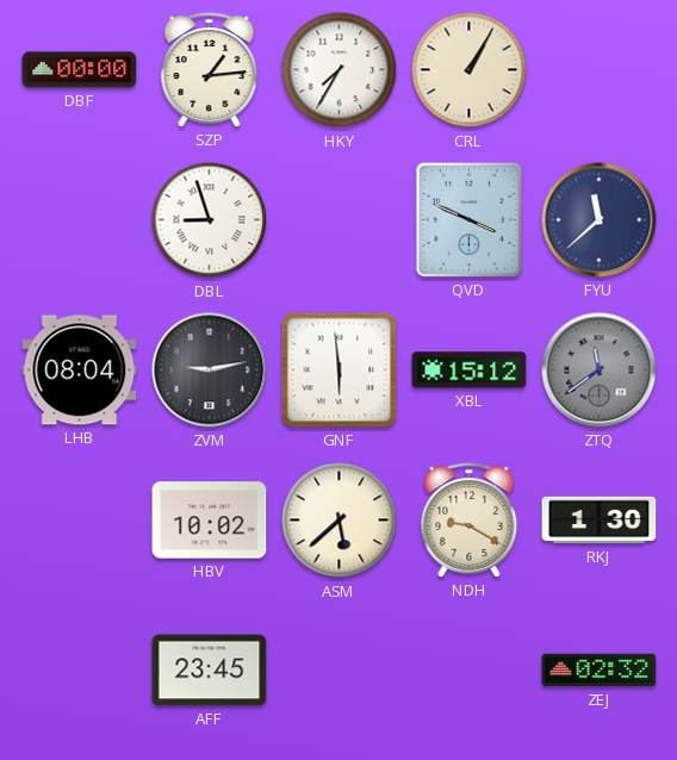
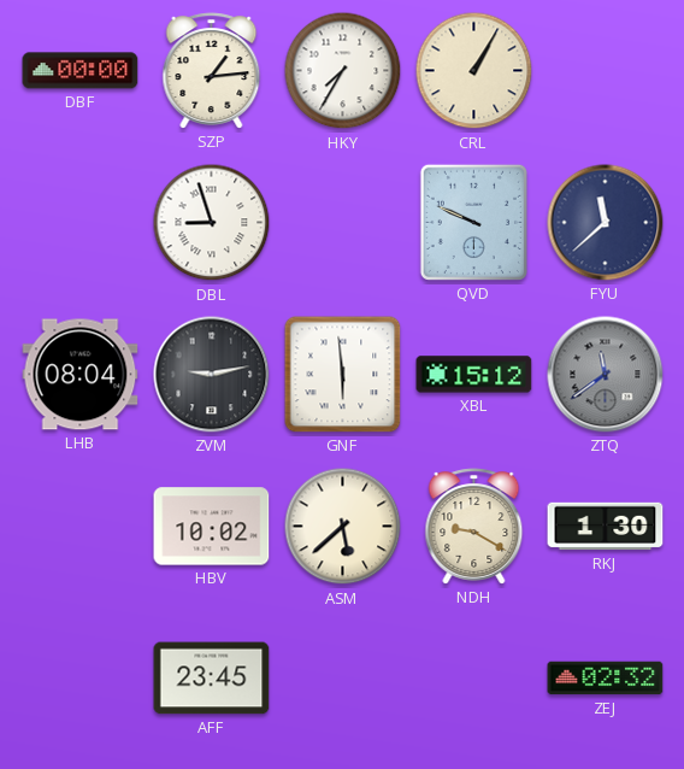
QVD: 3:49 -> 9:49 (473, 222)
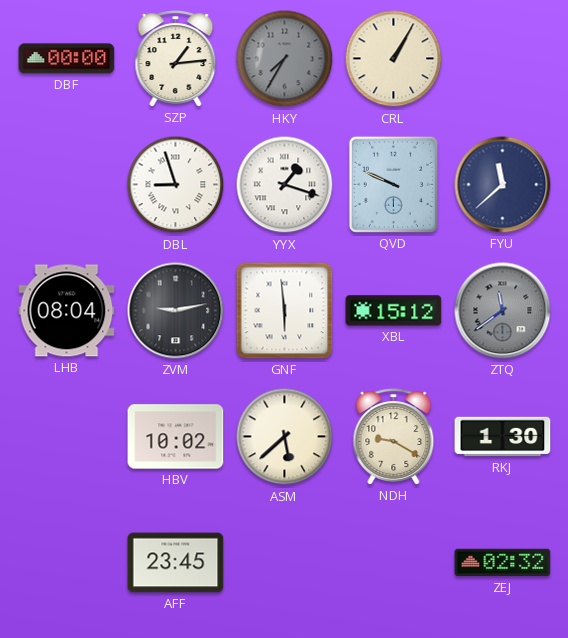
HKY dial: white -> grey (285, 59)
YYX: none -> 1:18 (285, 185)
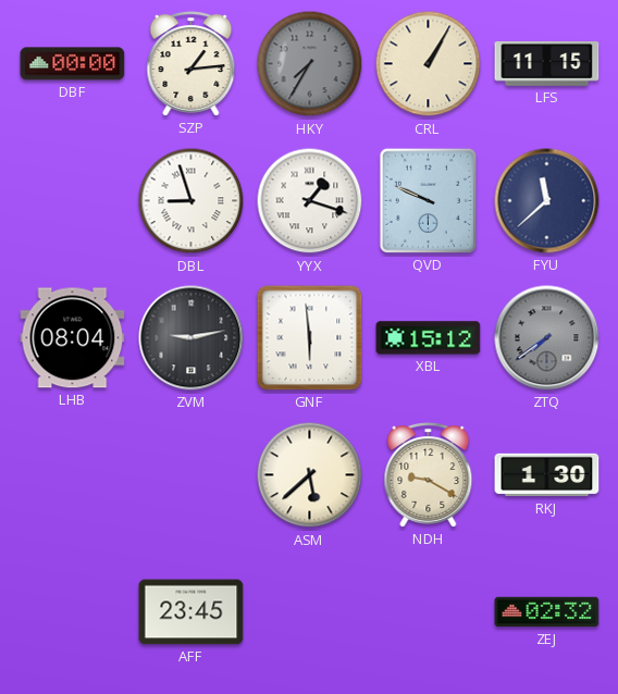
LFS: none -> 11:15 (547, 64)
ZTQ: 11:39 -> 7:39 (547, 338)
HBV: 10:02 -> none (176, 437)
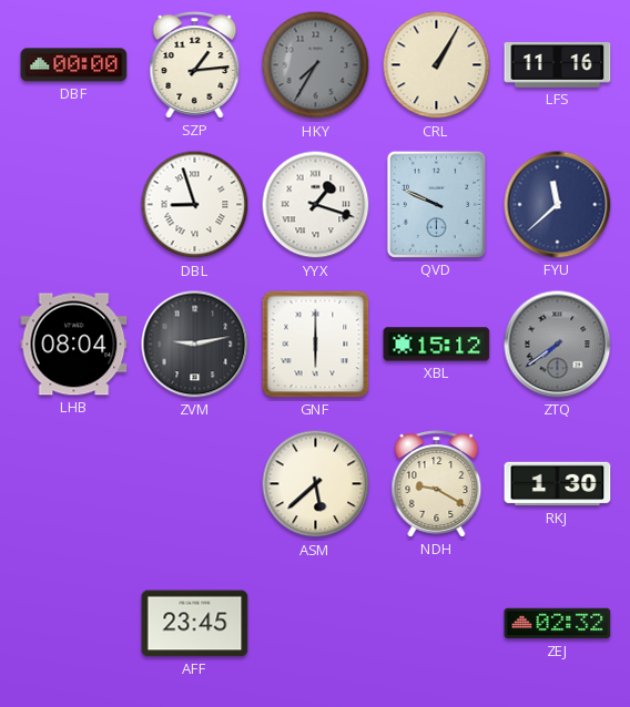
LFS: 11:15 -> 11:16 (558, 65)
GNF: 5:59 -> 6:00 (316, 345)
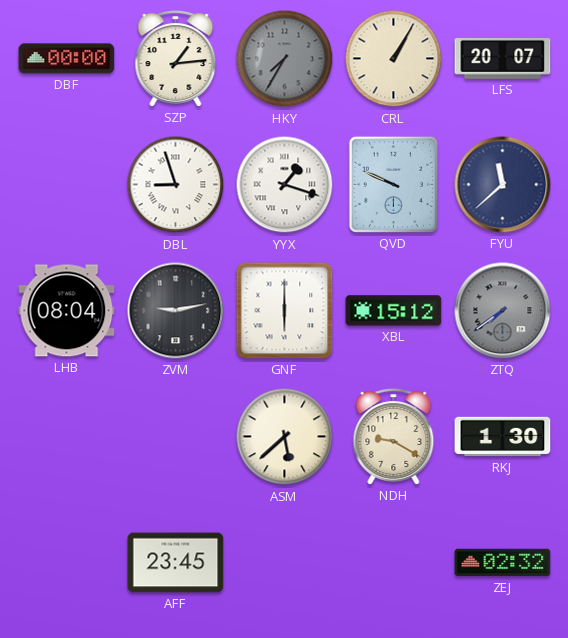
LFS: 11:16 -> 20:07 (503, 59)
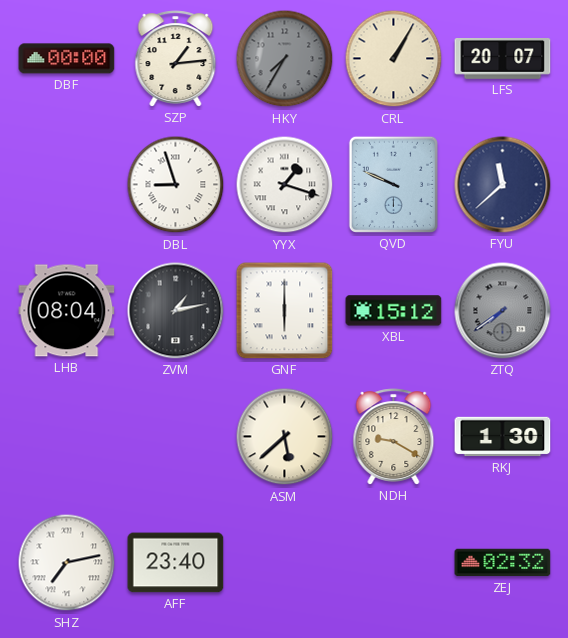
ZVM: 9:13 -> 1:13 (176, 311)
SHZ: none -> 7:13 (67, 563)
AFF: 23:45 -> 23:40 (176, 563)
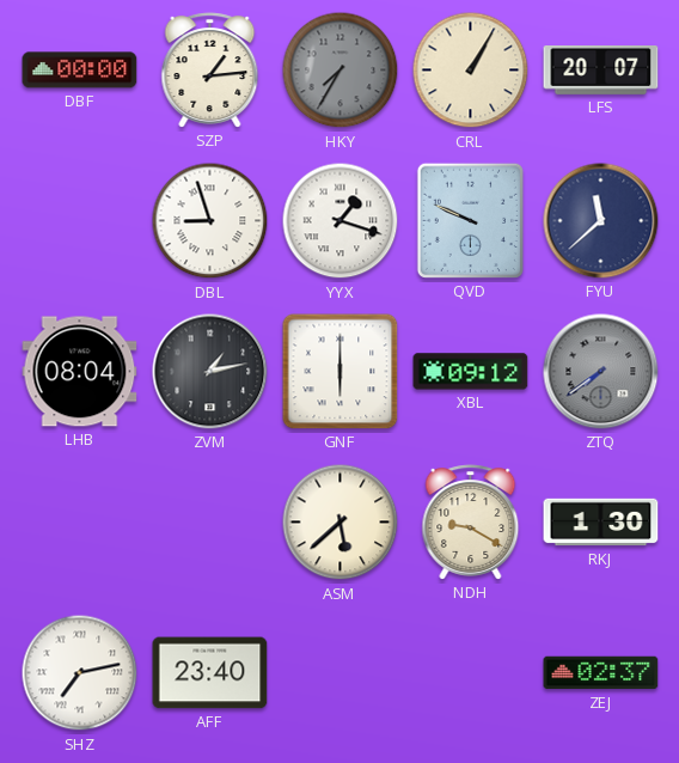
XBL: 15:12 -> 09:12 (471, 372)
ZEJ: 02:32 -> 02:37 (601, 673)
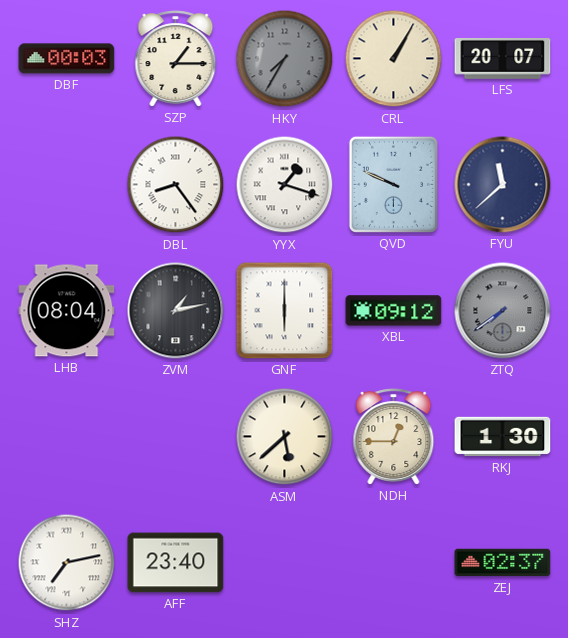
DBF: 00:00 -> 00:03 (67, 59)
SZP: 1:14 -> 1:15 (176, 59)
DBL: 8:57 -> 8:24 (176, 185)
NDH: 9:20 -> 12:45 (394, 437)
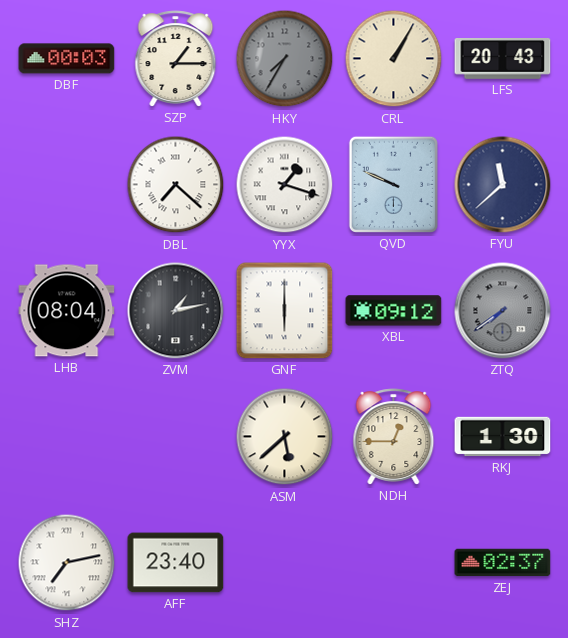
LFS: 20:07 -> 20:43 (503, 59)
DBL: 8:24 -> 7:22 (176, 185)
